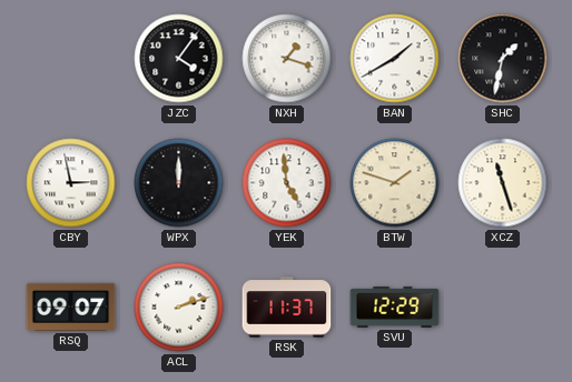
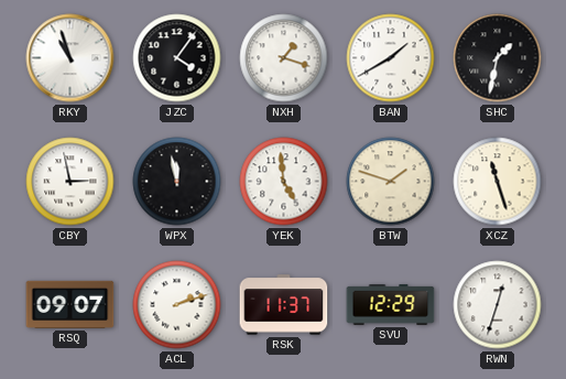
RKY: none -> 10:57 (70, 58)
WPX: 12:00 -> 11:58 (177, 182)
RWN: none -> 12:33 (498, 305)
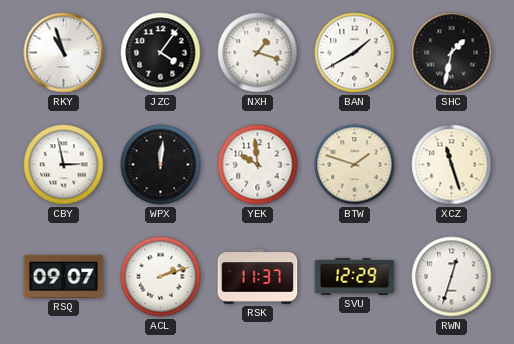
WPX: 11:58 -> 12:01 (161, 165)
YEK: 4:59 -> 9:59 (258, 165)
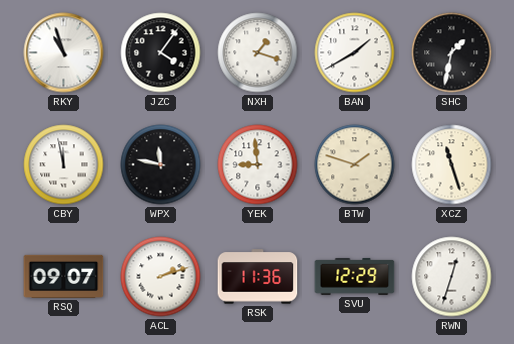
CBY: 2:58 -> 11:58 (64, 165)
WPX: 12:01 -> 11:47 (161, 165)
YEK: 9:59 -> 8:59 (258, 165)
RSK: 11:37 -> 11:36 (258, 277)
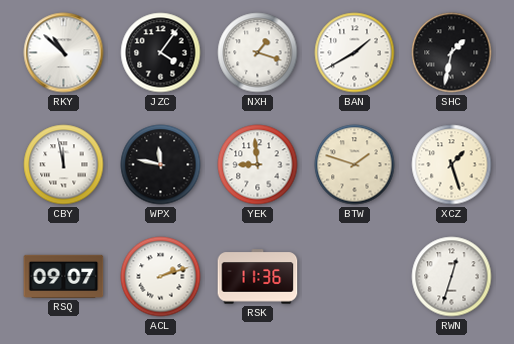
RKY: 10:57 -> 10:52 (64, 53)
XCZ: 11:27 -> 1:27 (452, 165)
SVU: 12:29 -> none (355, 276)
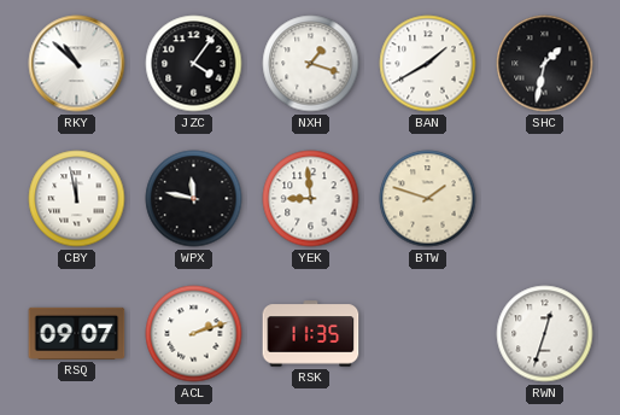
XCZ: 1:27 -> none (452, 165)
RSK: 11:36 -> 11:35 (311, 334)
